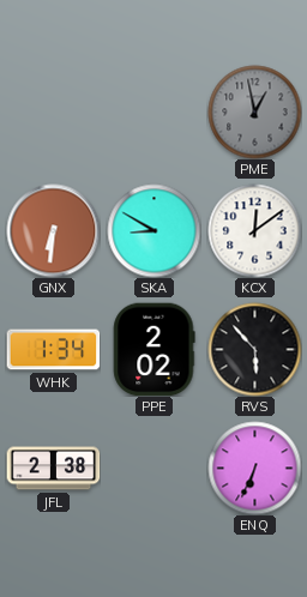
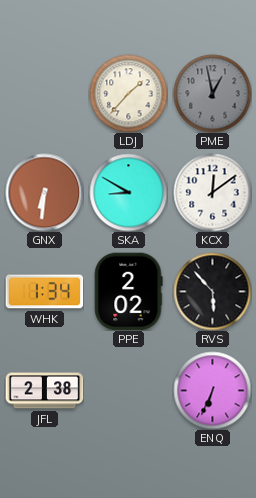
LDJ: none -> 1:37 (128, 93)
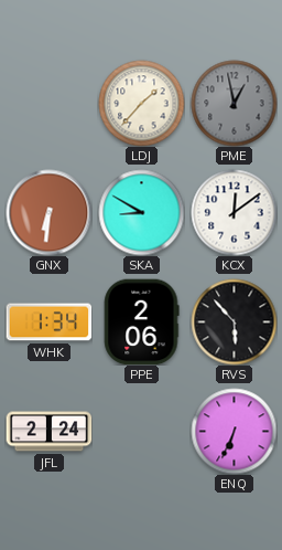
PPE: 2:02 -> 2:06 (142, 321)
JFL: 2:38 -> 2:24 (48, 432)
